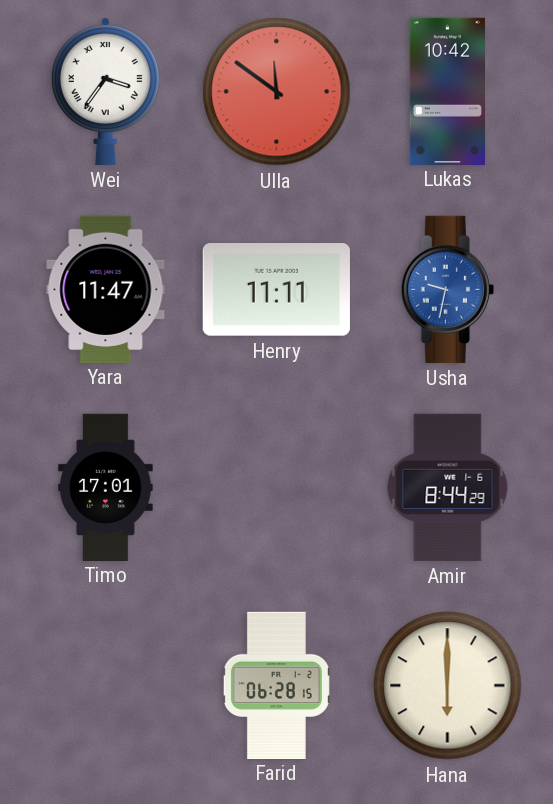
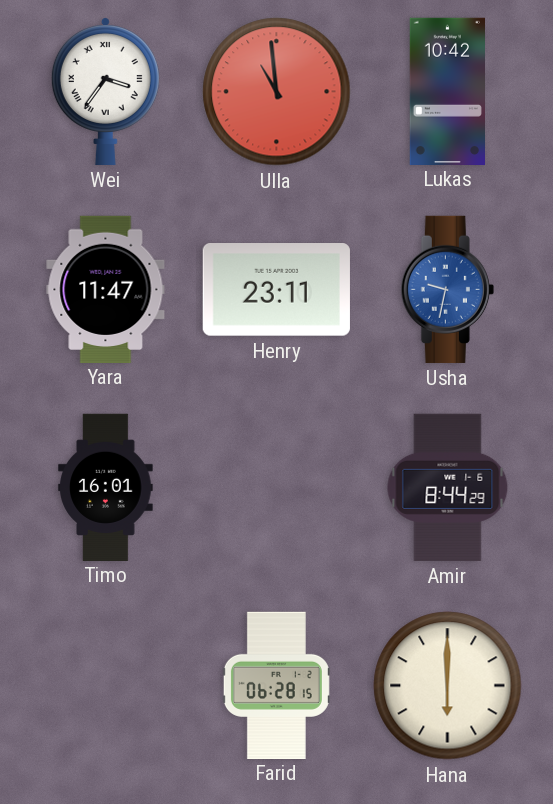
Ulla: 11:51 -> 10:59 (277, 92)
Henry: 11:11 -> 23:11 (276, 290)
Timo: 17:01 -> 16:01 (106, 487)
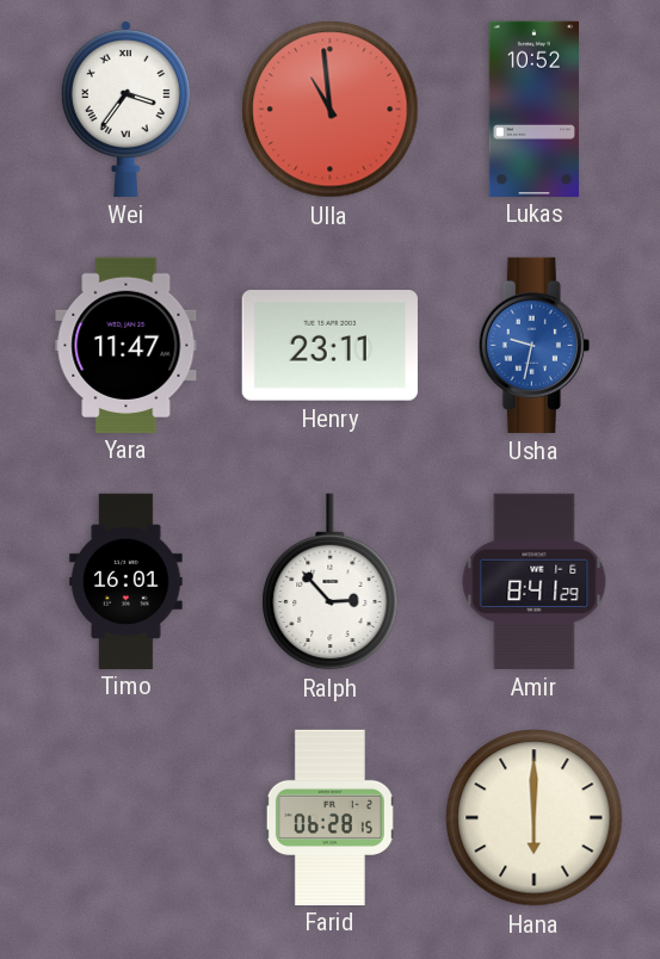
Lukas: 10:42 -> 10:52 (533, 109)
Ralph: none -> 2:53 (331, 582)
Amir: 8:44 -> 8:41 (535, 581)
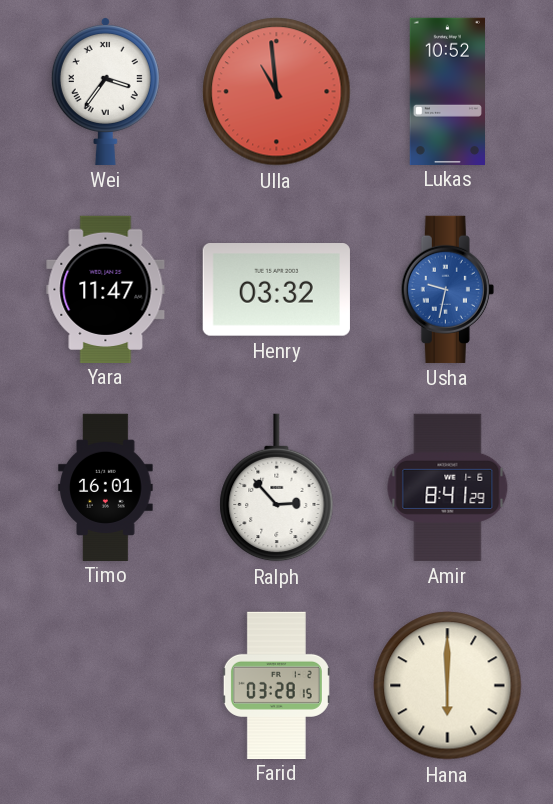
Henry: 23:11 -> 03:32 (276, 290)
Farid: 06:28 -> 03:28 (276, 685)
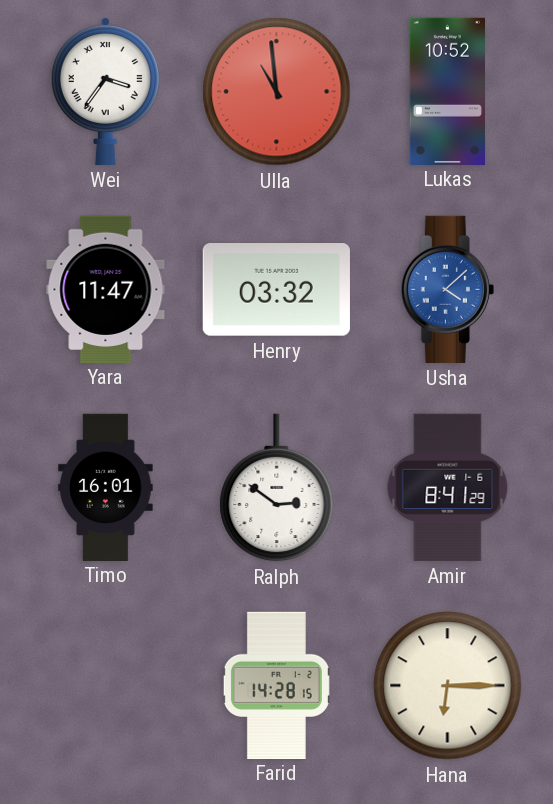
Usha: 9:32 -> 4:08 (447, 289)
Ralph: 2:53 -> 2:51 (277, 488)
Farid: 03:28 -> 14:28 (276, 685)
Hana: 6:00 -> 6:15 (448, 686)
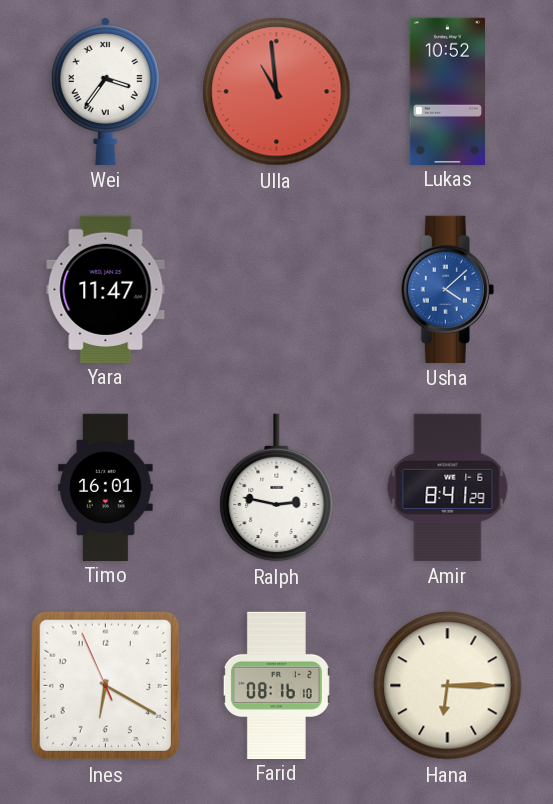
Henry: 03:32 -> none (276, 290)
Ralph: 2:51 -> 2:47 (277, 488)
Ines: none -> 6:19 (105, 685)
Farid: 14:28 -> 08:16 (276, 685)
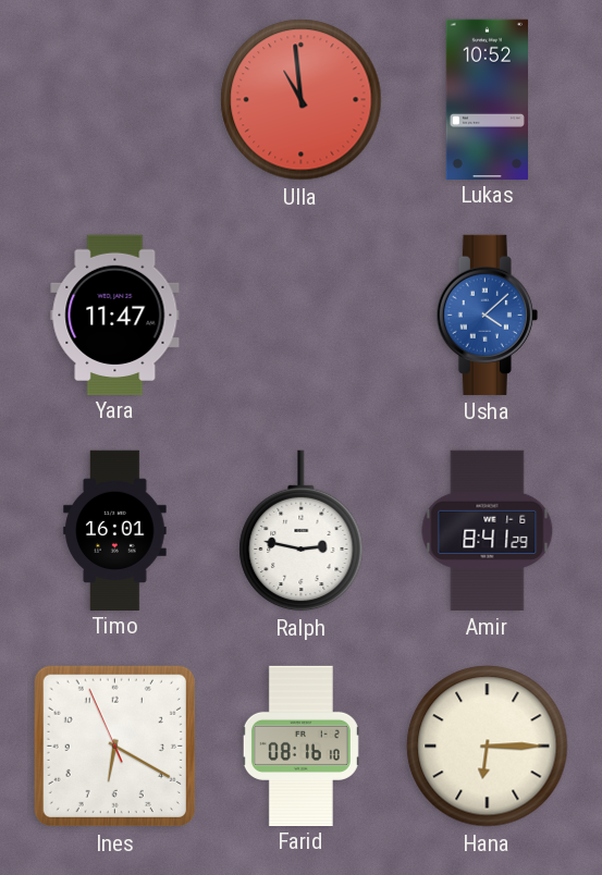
Wei: 3:36 -> none (105, 92)
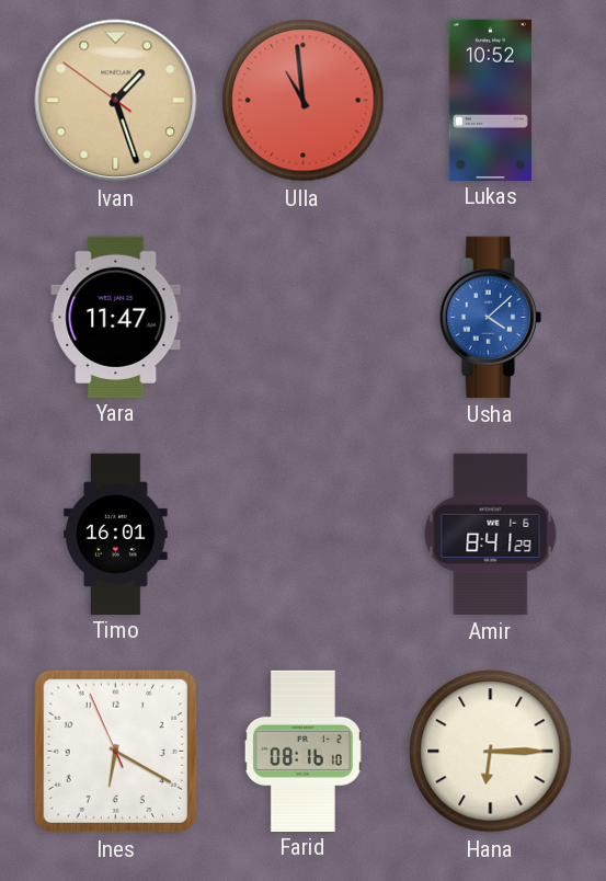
Ivan: none -> 1:26 (116, 101)
Ralph: 2:47 -> none (302, 531)
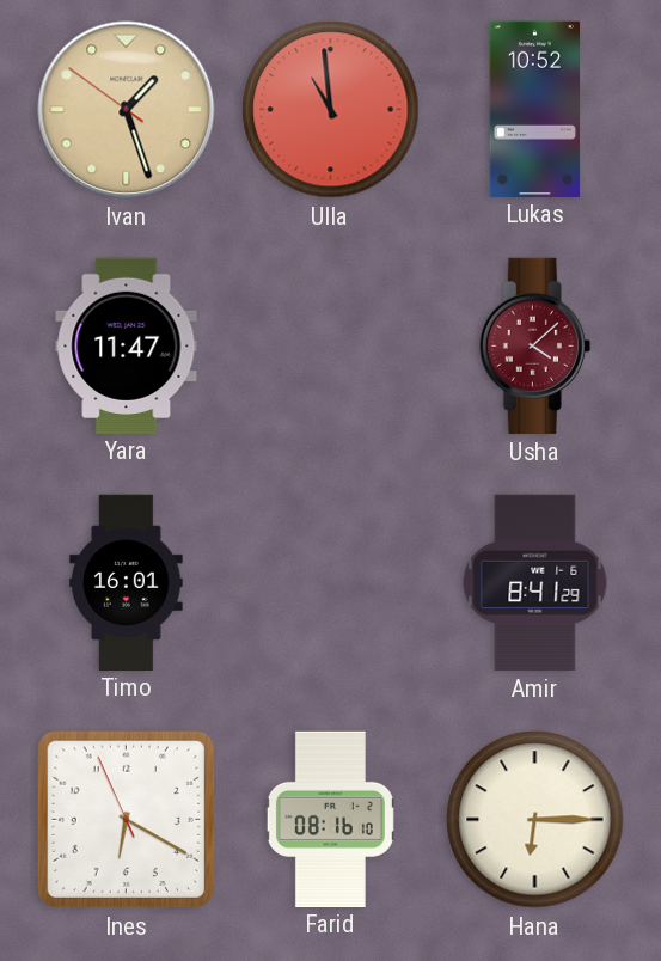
Usha dial: blue -> burgundy (534, 345)
